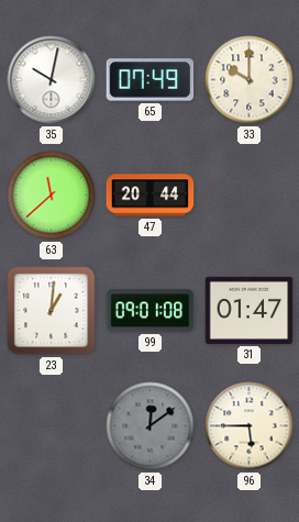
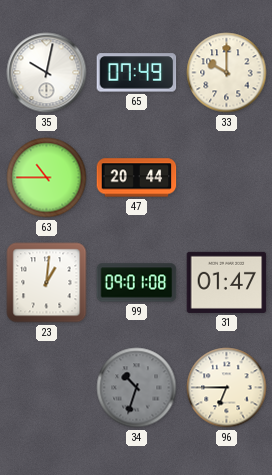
63: 11:38 -> 10:45 (47, 178)
34: 12:09 -> 10:33 (137, 388)
96: 5:45 -> 6:45 (227, 388)
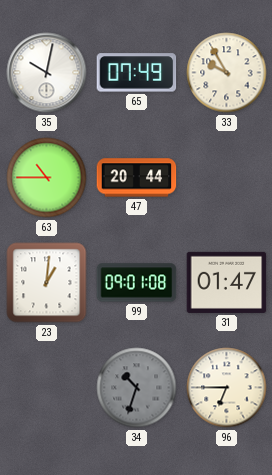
33: 10:00 -> 9:55 (227, 73)
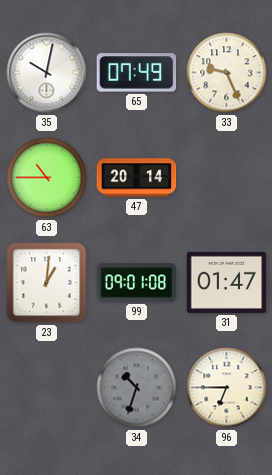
33: 9:55 -> 9:26 (227, 73)
47: 20:44 -> 20:14 (137, 178)
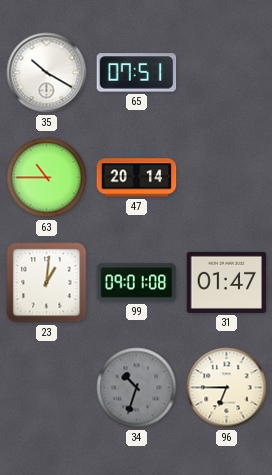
35: 10:02 -> 10:20 (47, 73)
65: 07:49 -> 07:51 (137, 73)
33: 9:26 -> none (227, 73)
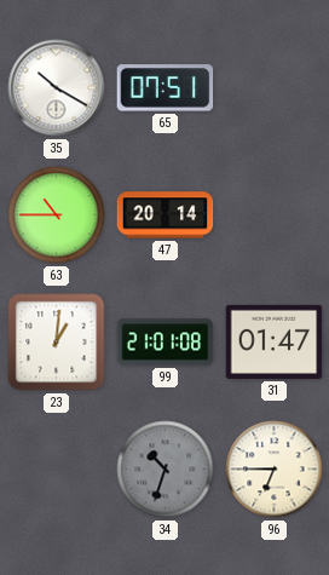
99: 09:01 -> 21:01 (166, 343)
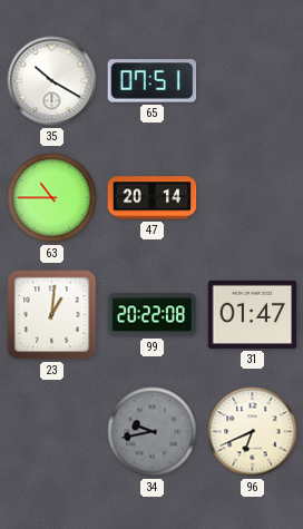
99: 21:01 -> 20:22 (153, 315)
34: 10:33 -> 9:43 (153, 432)
96: 6:45 -> 6:41 (253, 432)
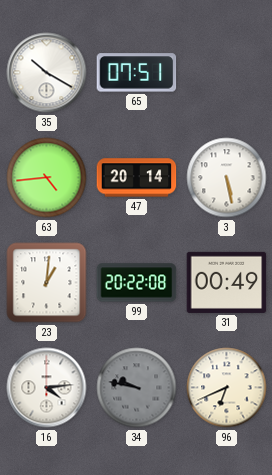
63: 10:45 -> 4:44 (47, 178)
3: none -> 5:28 (227, 178)
31: 01:47 -> 00:49 (227, 282)
16: none -> 4:14 (47, 388)
34: 9:43 -> 9:47 (137, 388)
